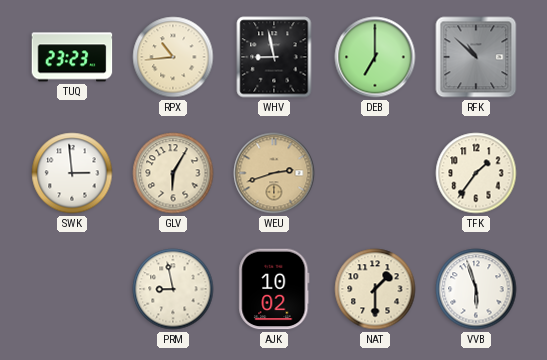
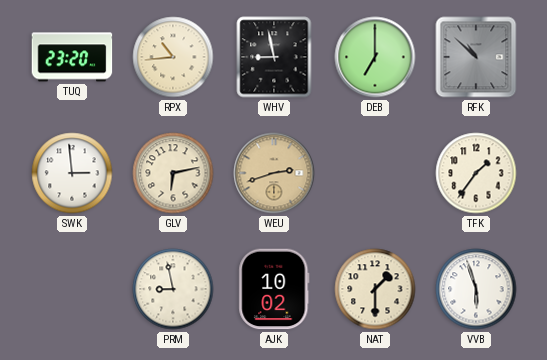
TUQ: 23:23 -> 23:20 (72, 57)
GLV: 6:05 -> 6:13 (173, 173)
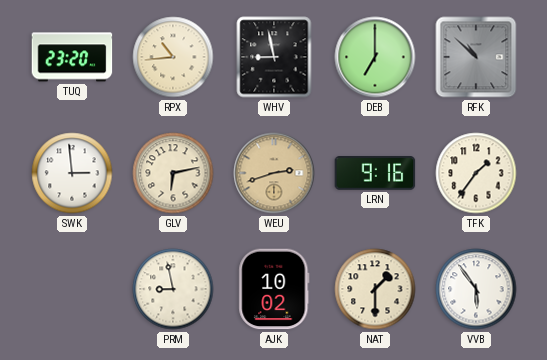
LRN: none -> 9:16 (375, 174)
VVB: 5:57 -> 5:54 (476, 289)
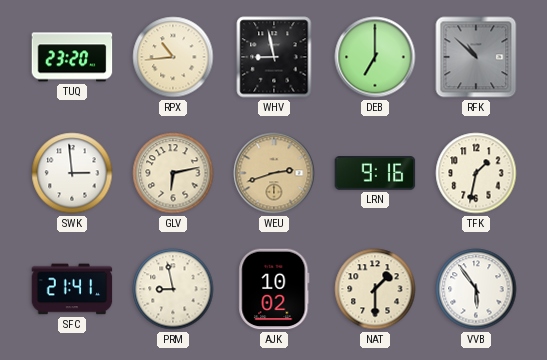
TFK: 1:36 -> 1:32 (476, 173)
SFC: none -> 21:41 (72, 289)
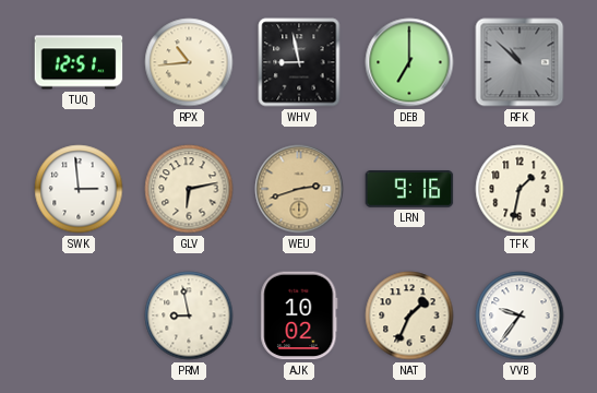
TUQ: 23:20 -> 12:51 (79, 62)
SFC: 21:41 -> none (72, 289)
NAT: 1:30 -> 1:34 (409, 315)
VVB: 5:54 -> 9:36 (520, 315)
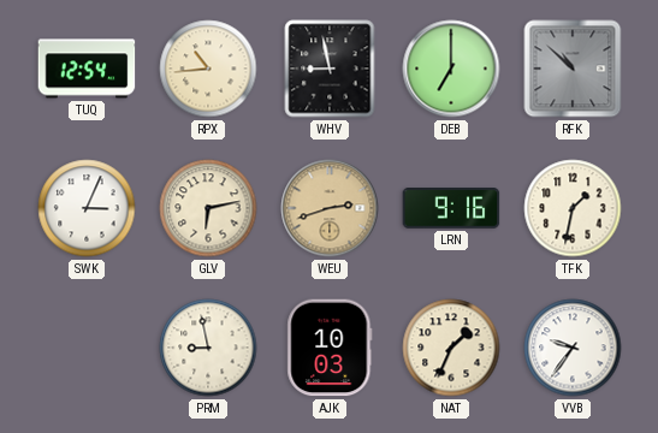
TUQ: 12:51 -> 12:54 (87, 69)
SWK: 2:59 -> 3:04 (87, 208)
AJK: 10:02 -> 10:03 (330, 348)
